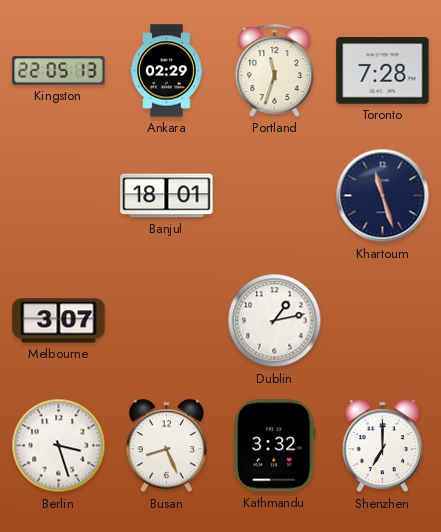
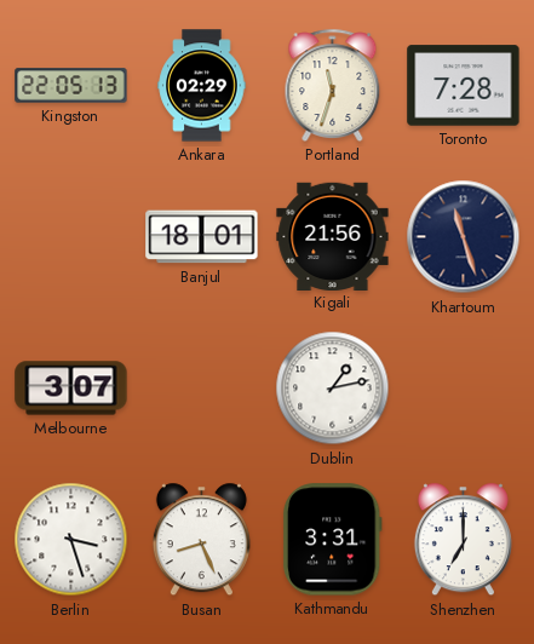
Kigali: none -> 21:56 (333, 236)
Kathmandu: 3:32 -> 3:31 (332, 540)
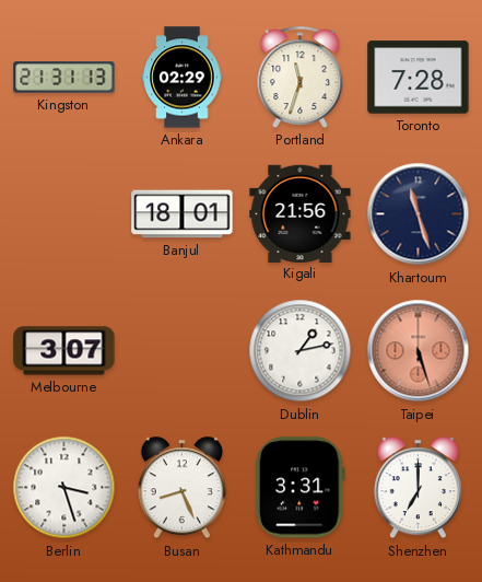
Kingston: 22:05 -> 21:31 (64, 78)
Taipei: none -> 5:27 (419, 351)
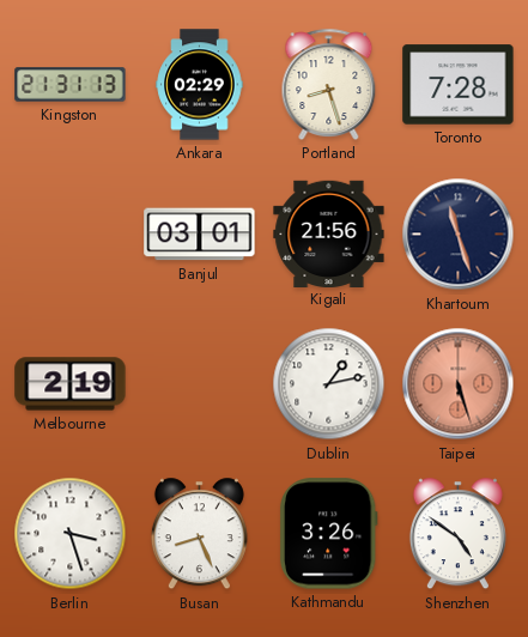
Portland: 11:33 -> 8:27 (329, 84)
Banjul: 18:01 -> 03:01 (200, 235)
Melbourne: 3:07 -> 2:19 (71, 384)
Kathmandu: 3:31 -> 3:26 (328, 534)
Shenzhen: 7:00 -> 4:51 (457, 534)
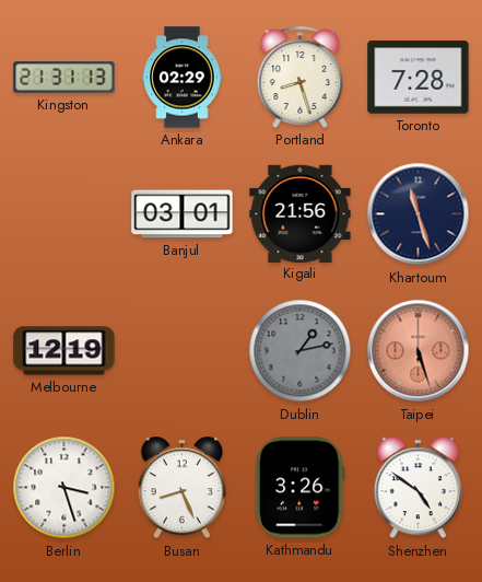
Melbourne: 2:19 -> 12:19 (64, 351)
Dublin dial: white -> grey (301, 351)
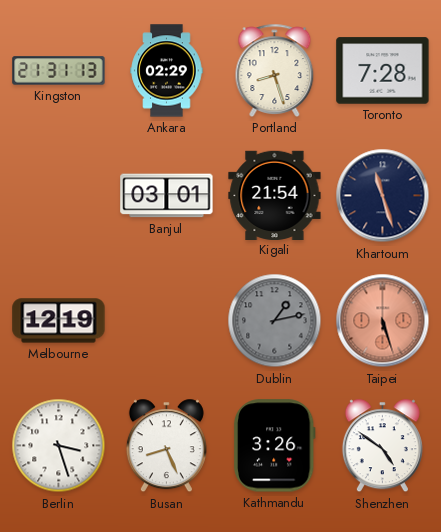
Kigali: 21:56 -> 21:54 (275, 195)
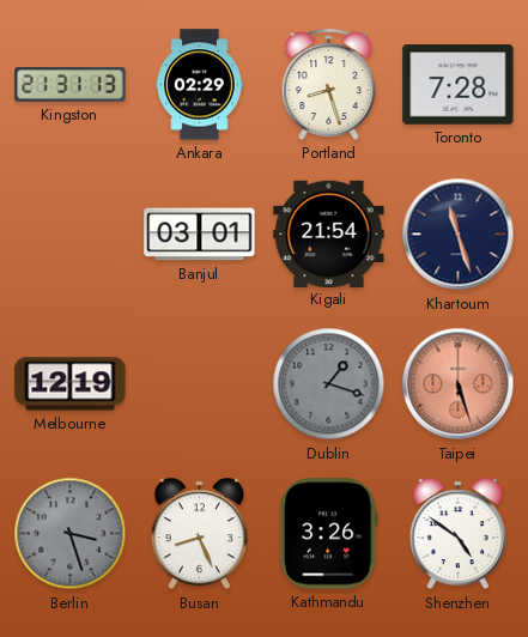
Dublin: 1:13 -> 1:18 (329, 384)
Berlin dial: white -> grey (71, 534)
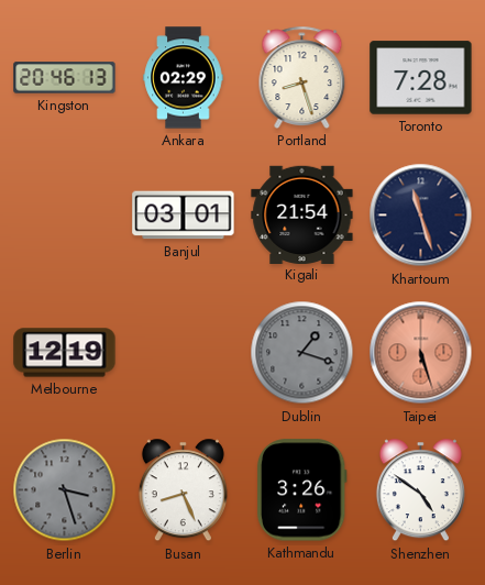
Kingston: 21:31 -> 20:46 (65, 78)
